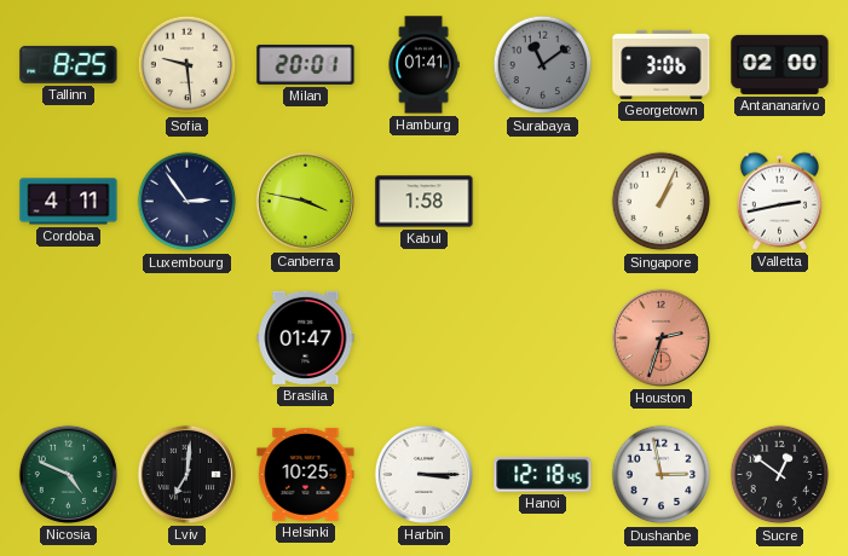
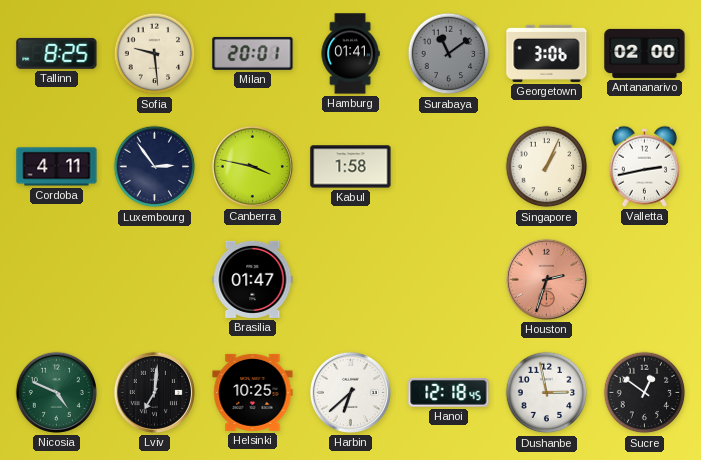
Harbin: 3:15 -> 6:38 (350, 392)
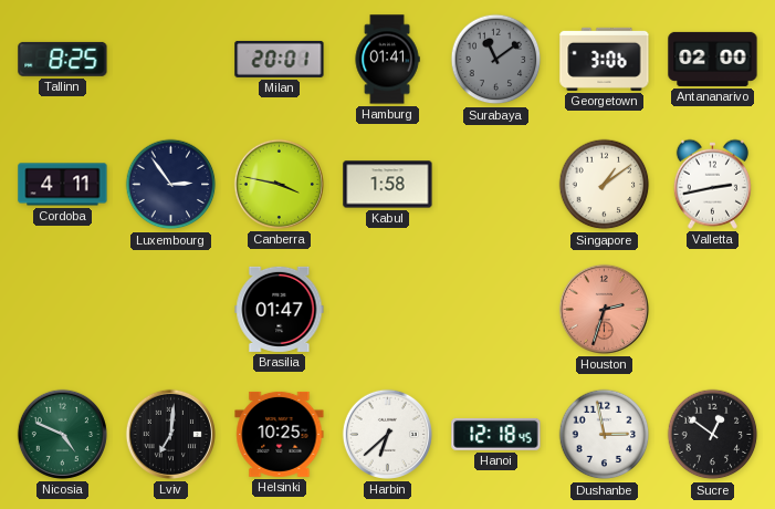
Sofia: 9:29 -> none (155, 54)
Singapore: 1:04 -> 1:09 (605, 185)
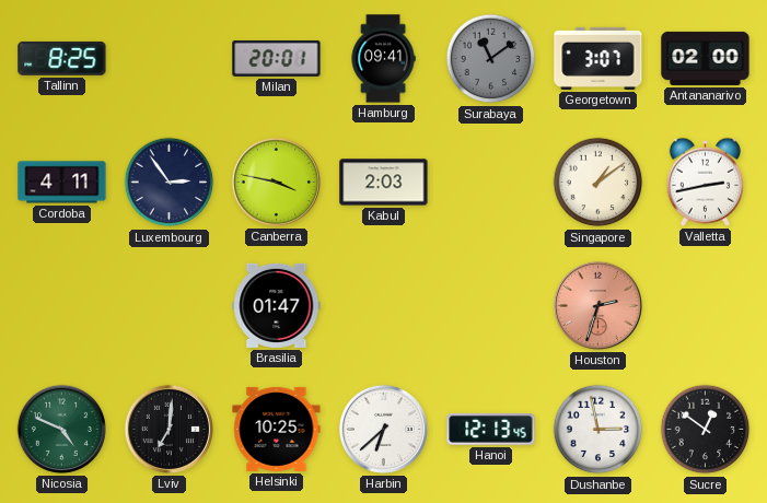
Hamburg: 01:41 -> 09:41 (383, 59)
Georgetown: 3:06 -> 3:07 (599, 58)
Kabul: 1:58 -> 2:03 (384, 183)
Hanoi: 12:18 -> 12:13 (491, 429)
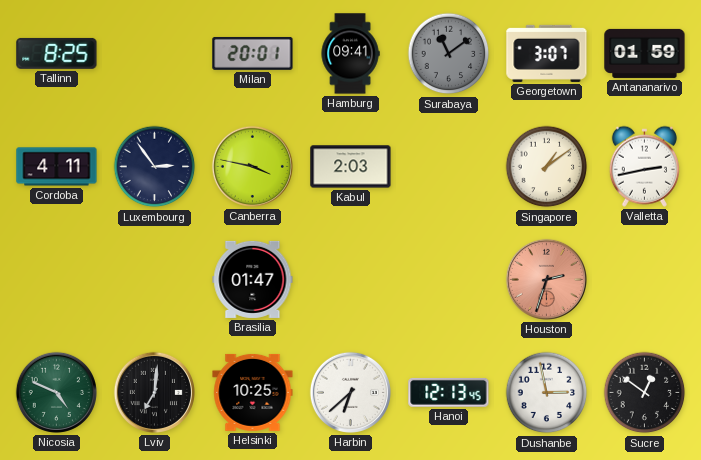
Antananarivo: 02:00 -> 01:59 (645, 53)
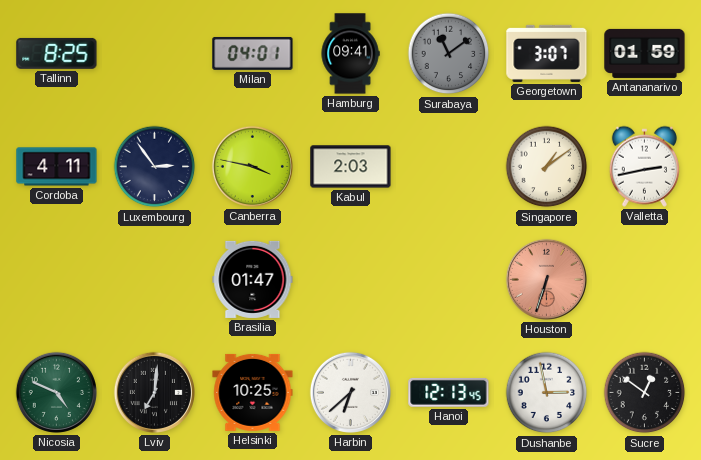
Milan: 20:01 -> 04:01 (253, 53)
Houston: 2:33 -> 6:33 (546, 279)
